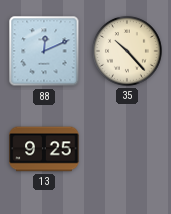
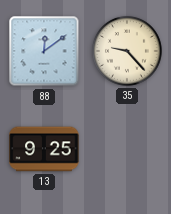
88: 12:11 -> 12:09 (44, 51)
35: 10:23 -> 9:23 (127, 51)
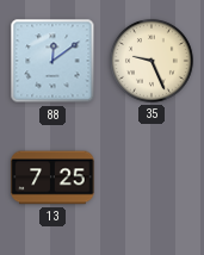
35: 9:23 -> 9:26 (152, 61)
13: 9:25 -> 7:25 (52, 178)
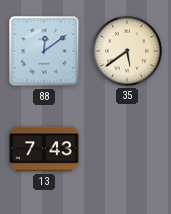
35: 9:26 -> 5:39 (127, 51)
13: 7:25 -> 7:43 (44, 149)
